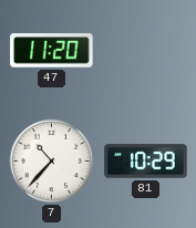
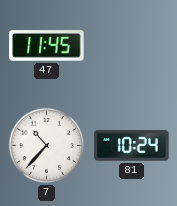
47: 11:20 -> 11:45 (47, 46)
81: 10:29 -> 10:24 (132, 146)
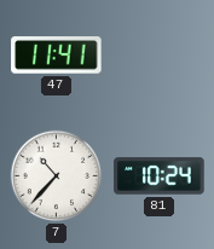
47: 11:45 -> 11:41 (57, 56)
